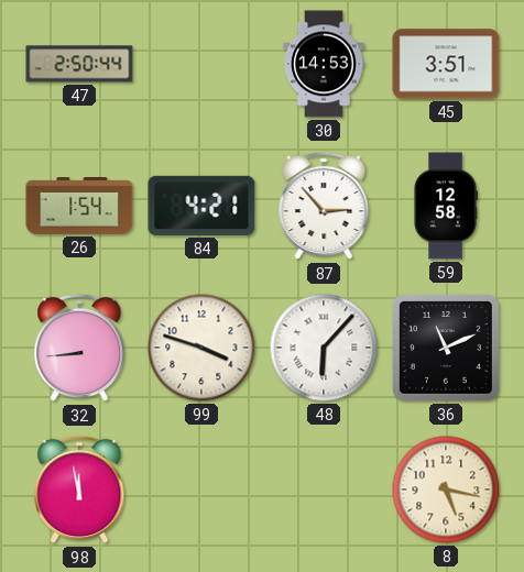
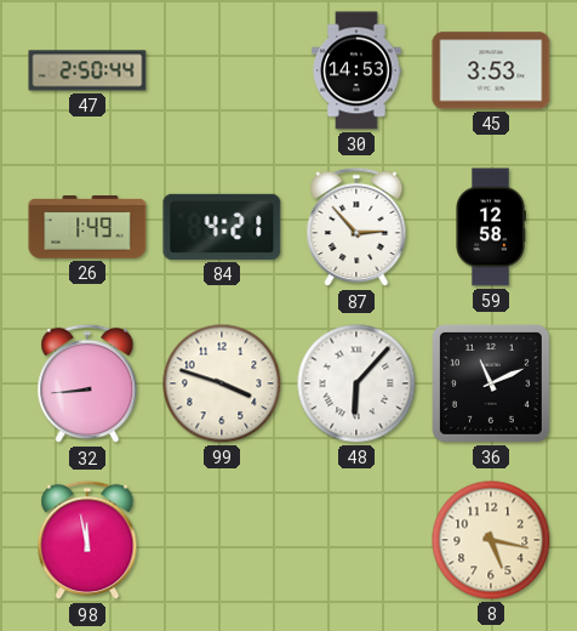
45: 3:51 -> 3:53 (491, 70)
26: 1:54 -> 1:49 (87, 227)
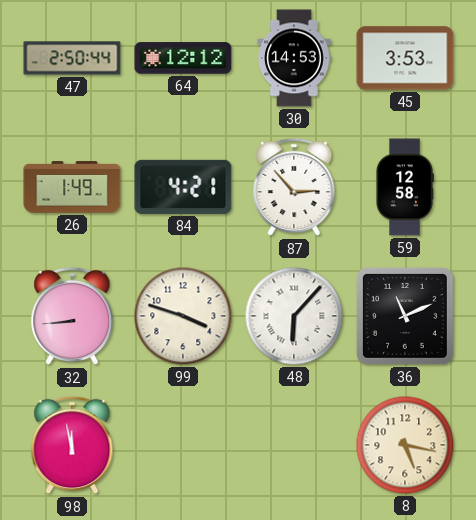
64: none -> 12:12 (183, 58)
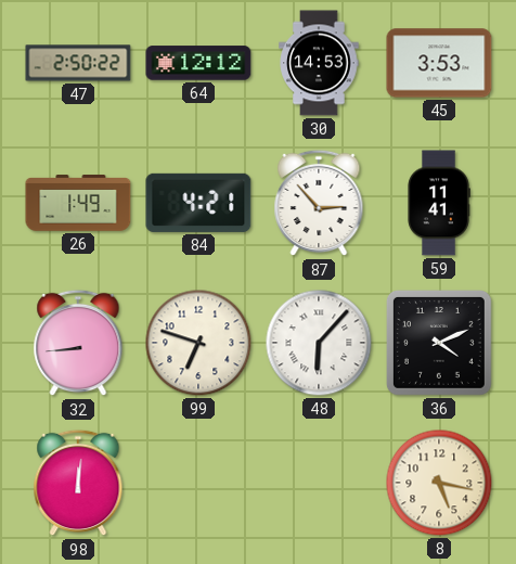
47: 2:50:44 -> 2:50:22 (78, 63)
59: 12:58 -> 11:41 (439, 203)
99: 3:48 -> 6:48 (198, 343)
36: 11:11 -> 4:11 (439, 343)
98: 11:58 -> 12:01 (78, 483)
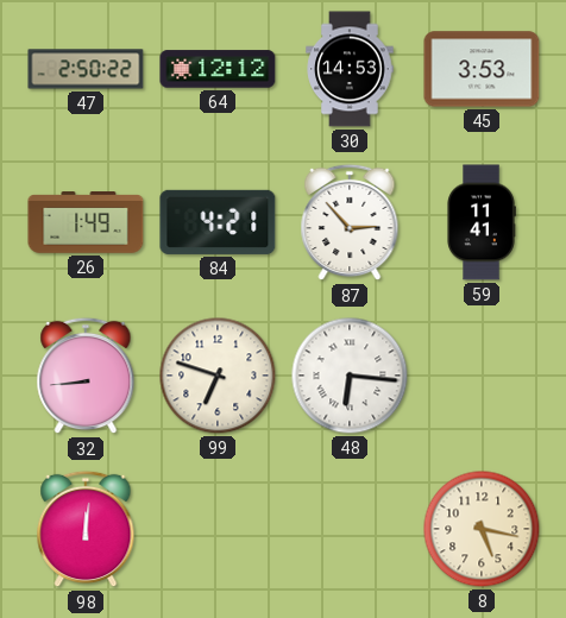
48: 6:07 -> 6:16 (350, 376)
36: 4:11 -> none (439, 343)
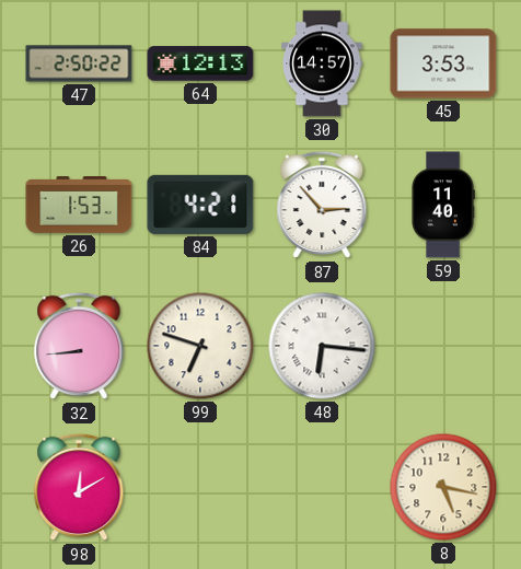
64: 12:12 -> 12:13 (200, 63)
30: 14:53 -> 14:57 (322, 63)
26: 1:49 -> 1:53 (79, 205)
59: 11:41 -> 11:40 (443, 205)
98: 12:01 -> 12:10 (79, 487)
